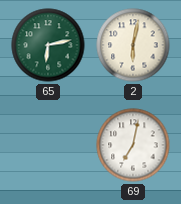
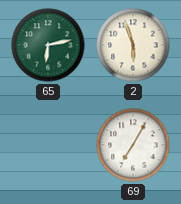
2: 6:02 -> 5:57 (133, 45)
69: 7:02 -> 7:05 (133, 145)
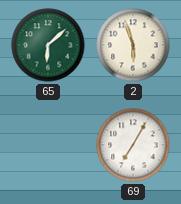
65: 6:13 -> 6:08 (48, 45)
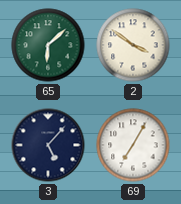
2: 5:57 -> 3:51 (133, 45)
3: none -> 5:07 (48, 145)
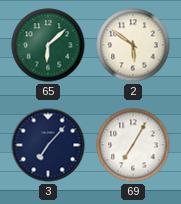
2: 3:51 -> 5:51 (133, 45)
3: 5:07 -> 7:07 (48, 145)
